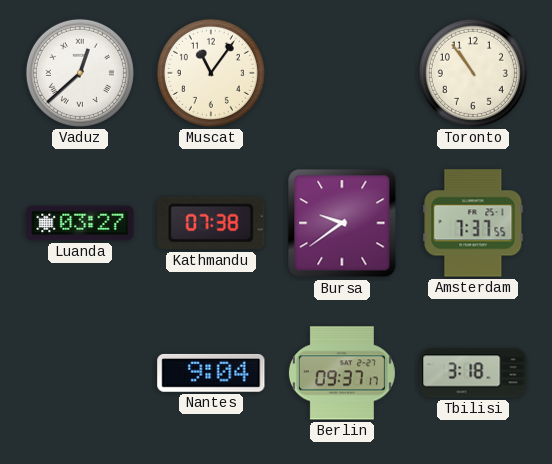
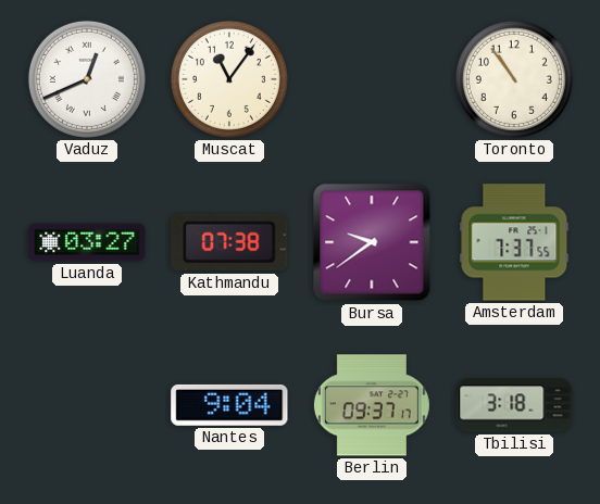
Vaduz: 12:38 -> 12:41 (87, 79)
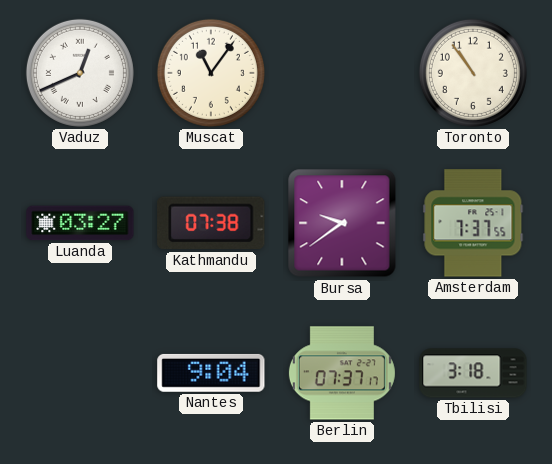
Berlin: 09:37 -> 07:37 (342, 373)
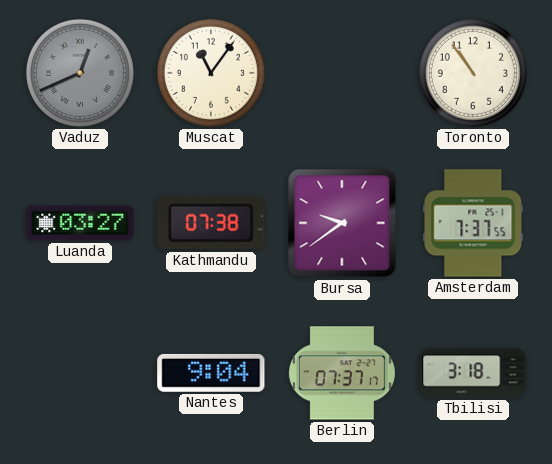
Vaduz dial: white -> grey (80, 73)
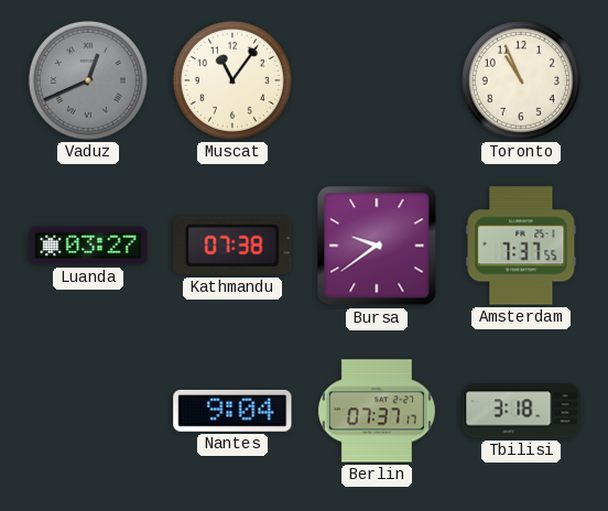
Toronto: 10:54 -> 10:56 (521, 80)
